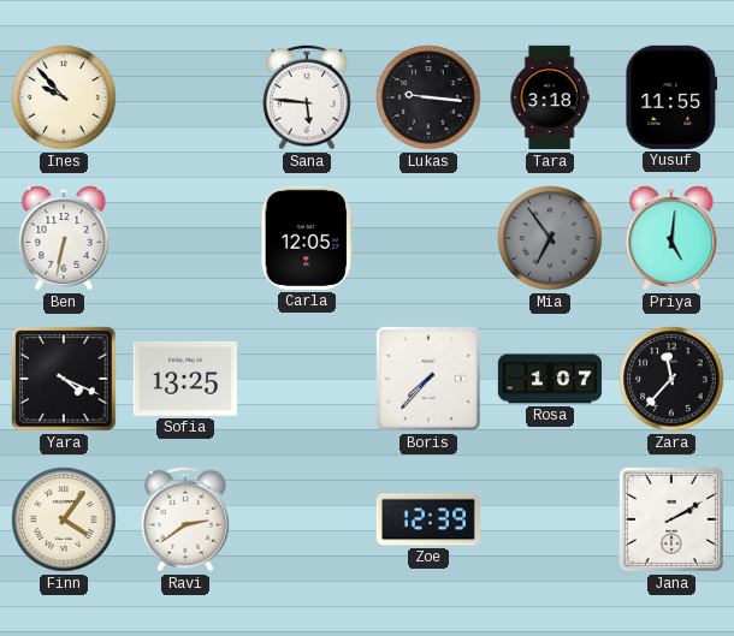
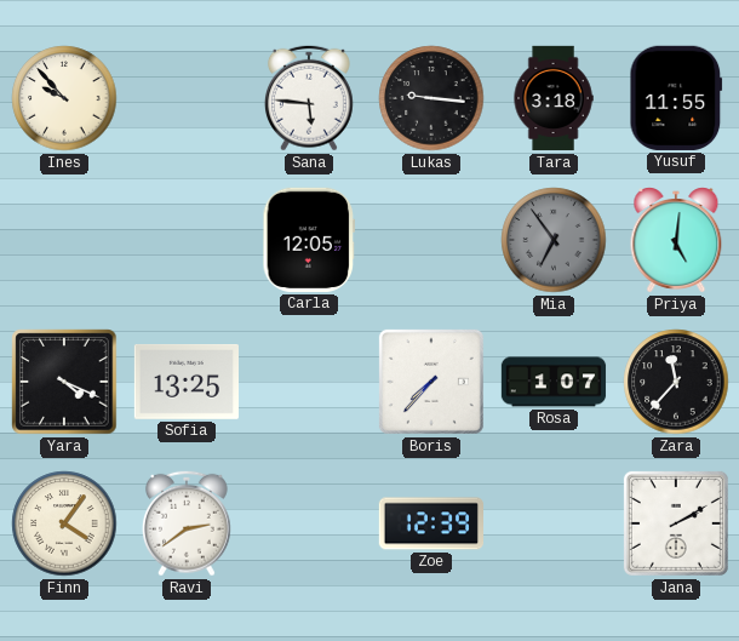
Ben: 6:32 -> none (64, 238)
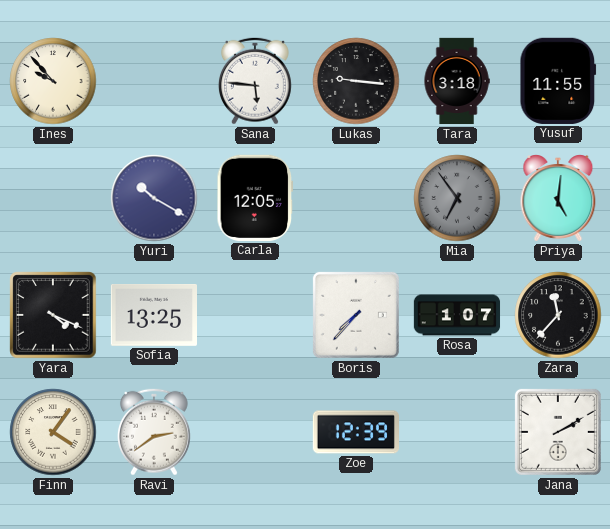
Yuri: none -> 10:20 (154, 198)
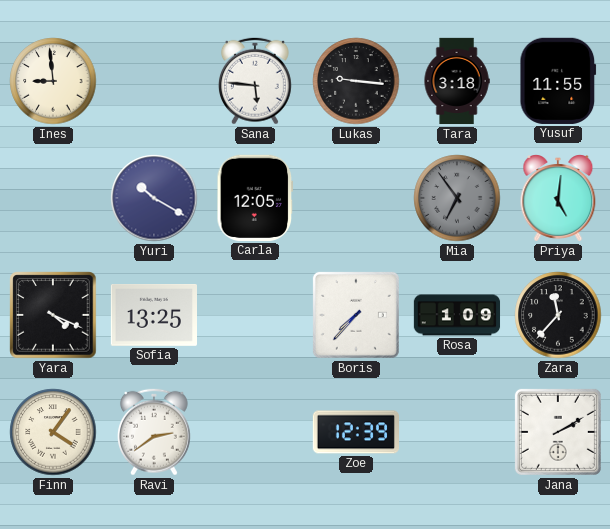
Ines: 9:53 -> 8:59 (53, 81)
Rosa: 1:07 -> 1:09 (457, 315)
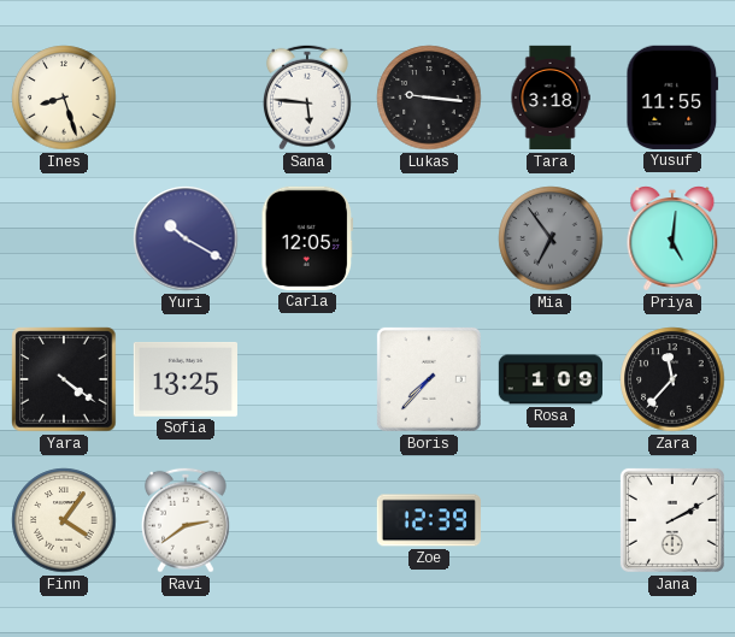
Ines: 8:59 -> 8:27 (64, 98)
Yara: 4:19 -> 4:21 (64, 379)
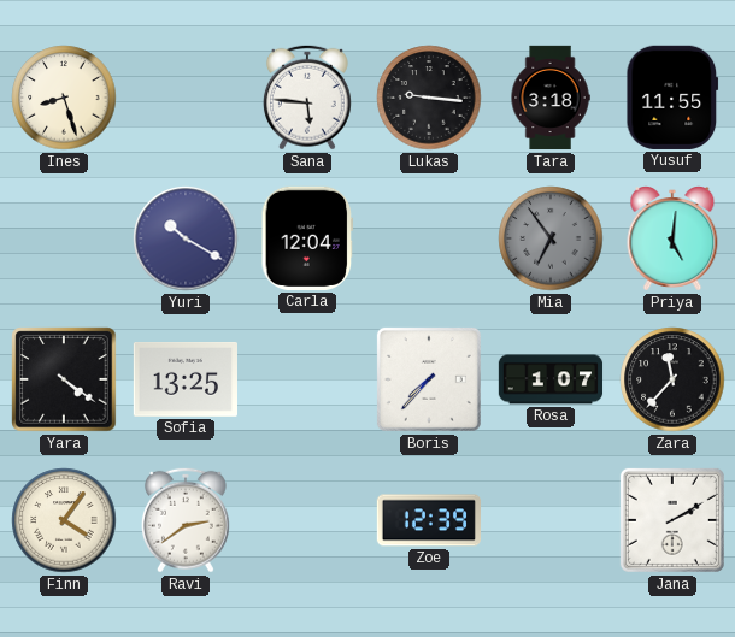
Carla: 12:05 -> 12:04 (307, 238)
Rosa: 1:09 -> 1:07 (551, 379)
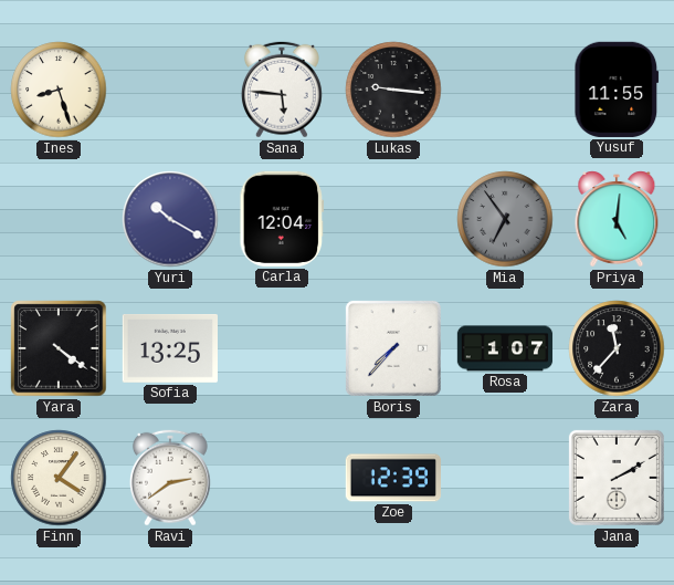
Tara: 3:18 -> none (551, 98)
